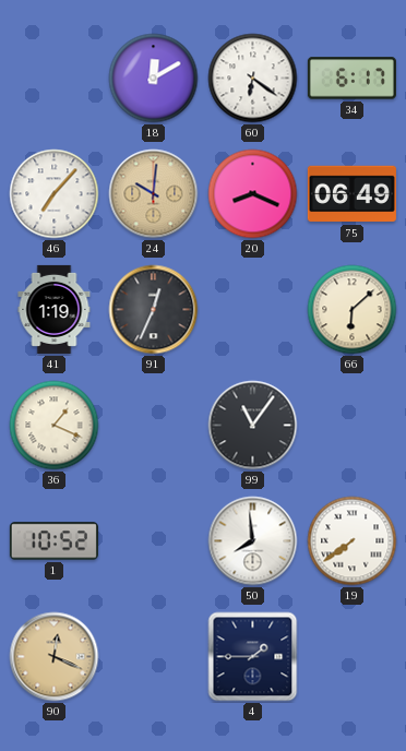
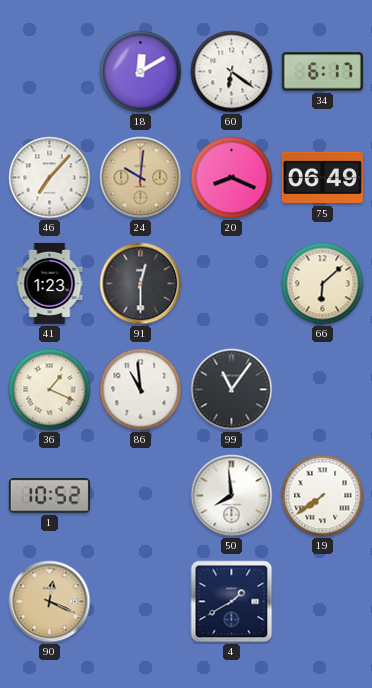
41: 1:19 -> 1:23 (50, 283)
91: 12:34 -> 12:30 (141, 284)
86: none -> 10:59 (141, 390)
4: 1:45 -> 1:40 (232, 602)
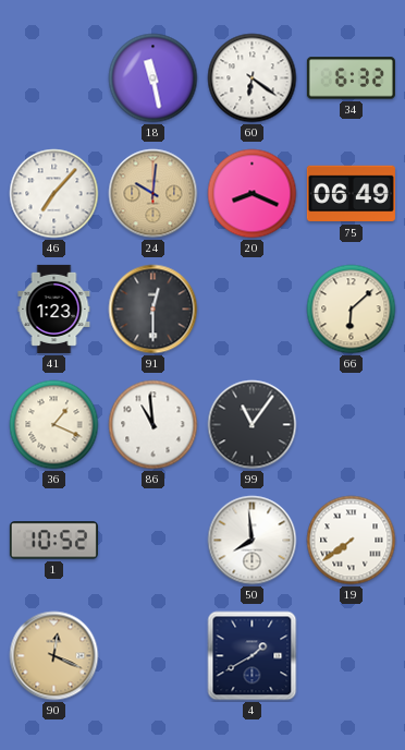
18: 12:10 -> 11:28 (154, 78)
34: 6:17 -> 6:32 (351, 78)
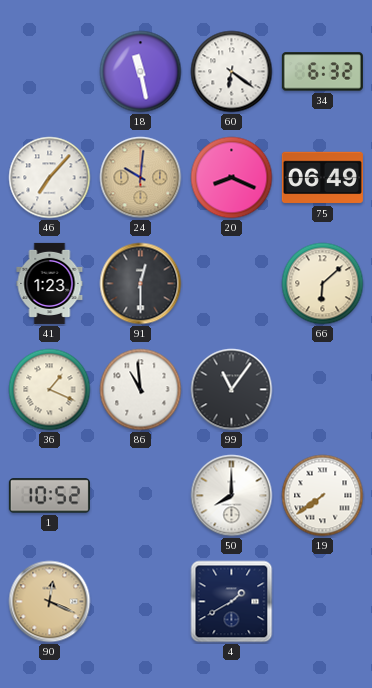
50: 7:59 -> 8:00 (232, 496)
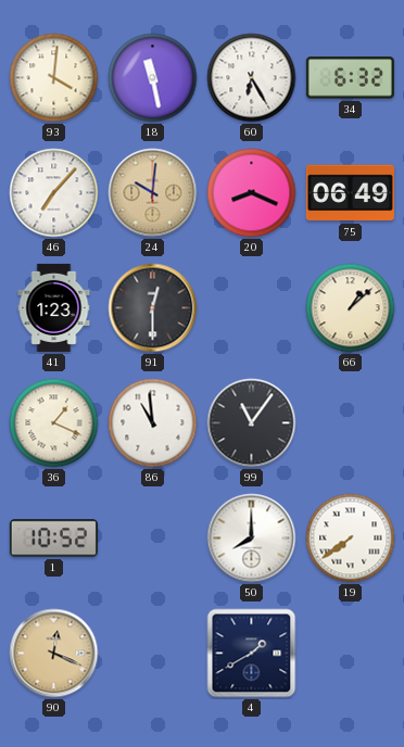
93: none -> 4:01 (54, 78)
60: 6:21 -> 6:25 (252, 78)
66: 6:08 -> 1:08 (351, 308)
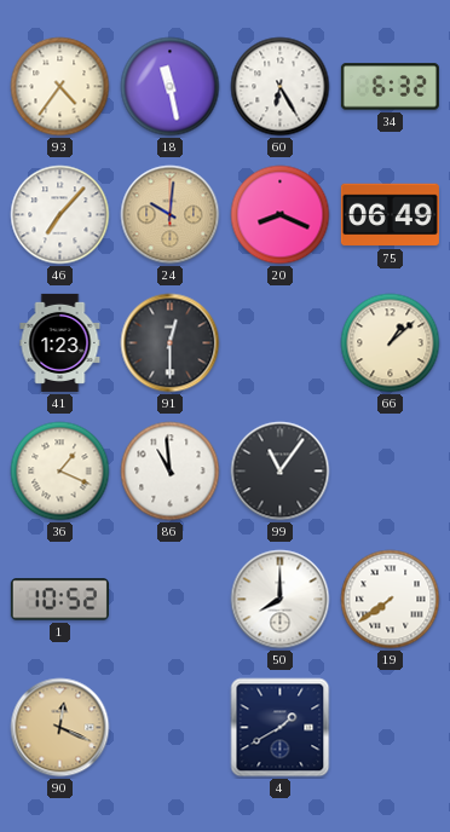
93: 4:01 -> 4:36 (60, 87)
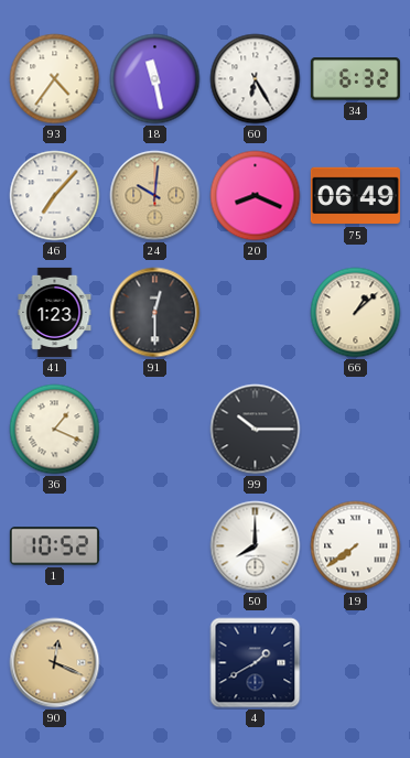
86: 10:59 -> none (171, 472)
99: 11:06 -> 10:15 (256, 430)
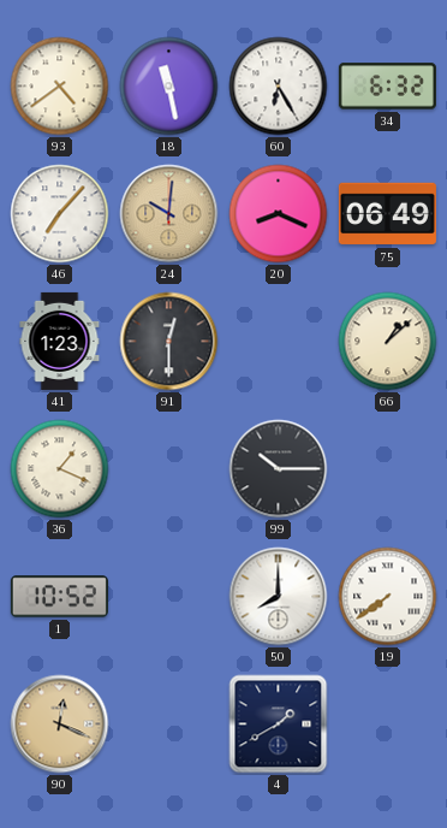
93: 4:36 -> 4:39 (60, 87)
